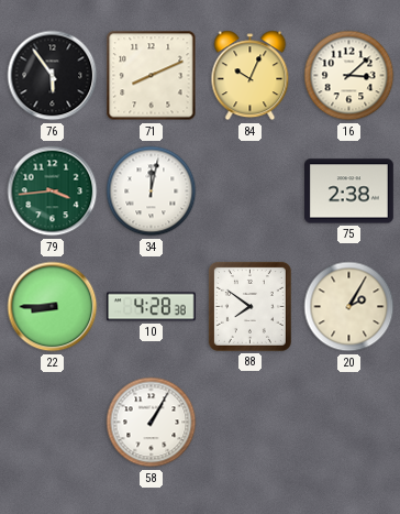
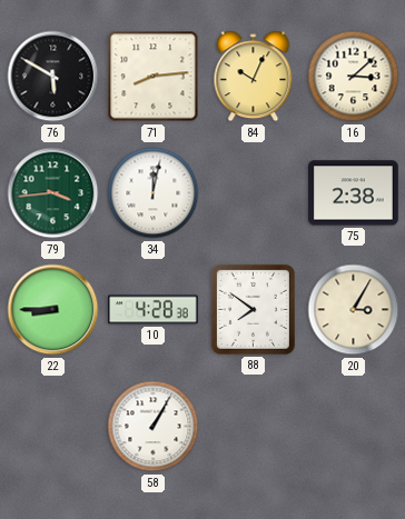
76: 5:54 -> 5:50 (53, 77)
71: 8:11 -> 8:14 (154, 77)
20: 2:05 -> 3:05 (354, 310)
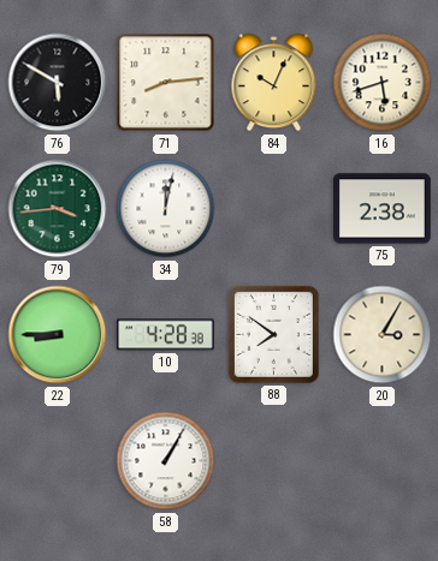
16: 3:08 -> 5:42 (383, 83)
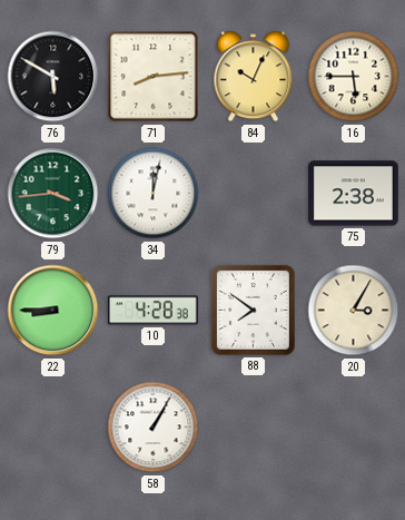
16: 5:42 -> 5:45 (354, 77)
